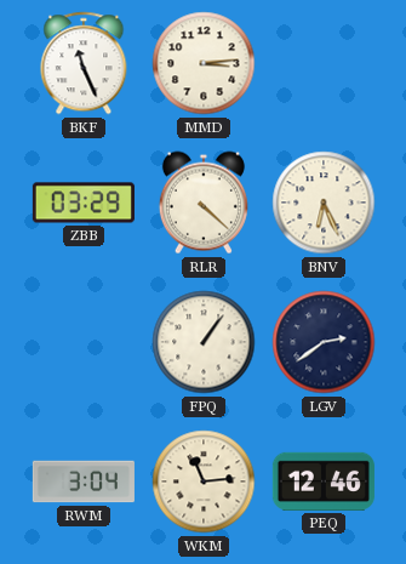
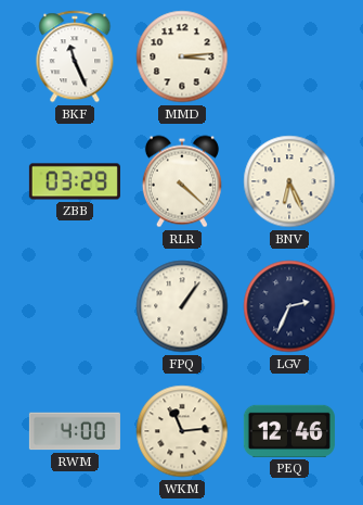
LGV: 2:39 -> 2:34 (289, 306)
RWM: 3:04 -> 4:00 (75, 431)
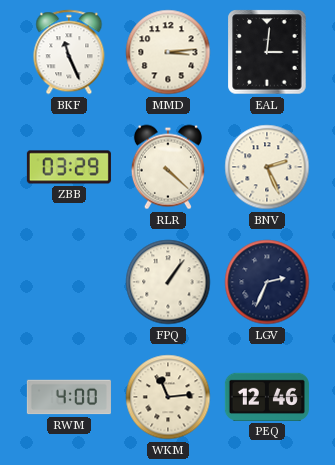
EAL: none -> 3:01 (267, 52)
BNV: 6:26 -> 2:26 (267, 167)
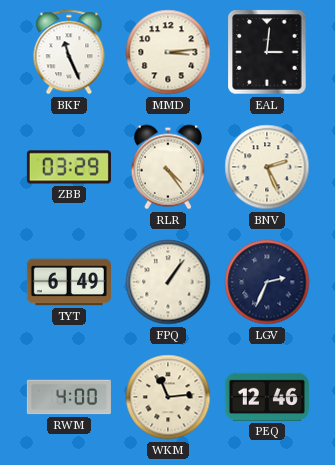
RLR: 4:22 -> 4:24 (168, 167)
TYT: none -> 6:49 (69, 282)
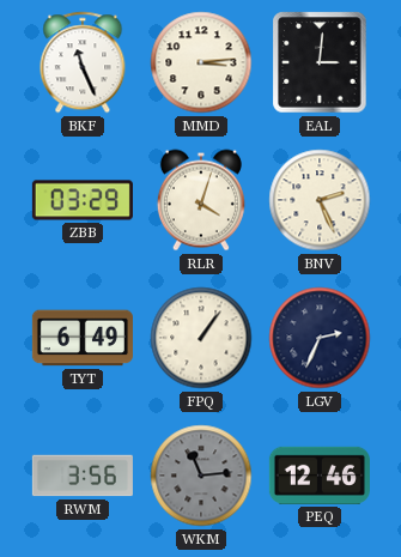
RLR: 4:24 -> 4:03 (201, 200)
RWM: 4:00 -> 3:56 (83, 476)
WKM dial: cream -> grey (201, 476)
